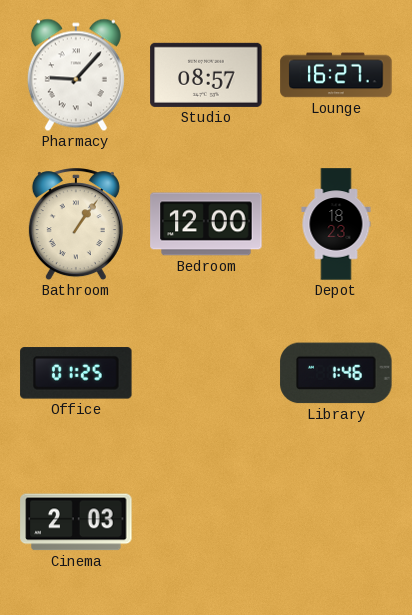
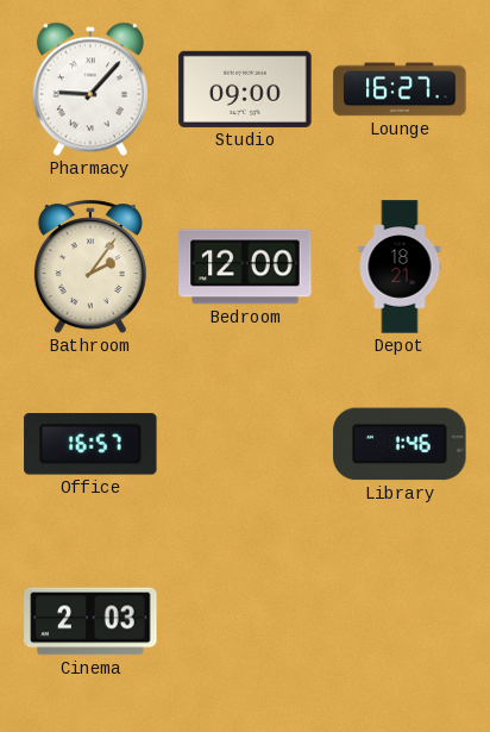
Studio: 08:57 -> 09:00 (245, 89)
Bathroom: 1:06 -> 2:06 (90, 268)
Depot: 18:23 -> 18:21 (400, 267)
Office: 01:25 -> 16:57 (90, 444)
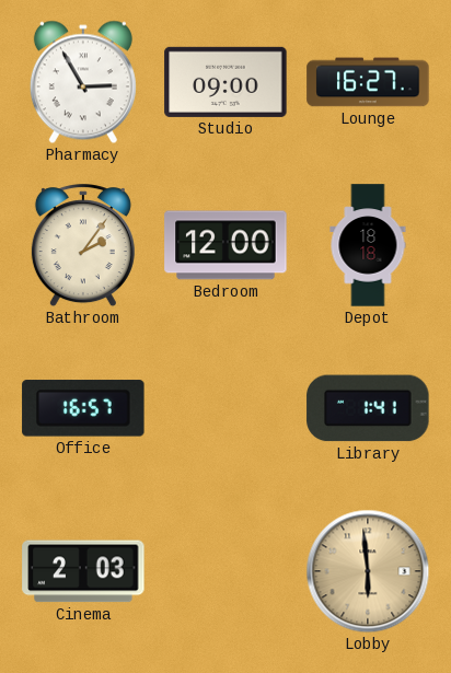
Pharmacy: 9:07 -> 2:55 (83, 82)
Depot: 18:21 -> 18:18 (368, 245)
Library: 1:46 -> 1:41 (368, 408)
Lobby: none -> 5:59 (368, 571)
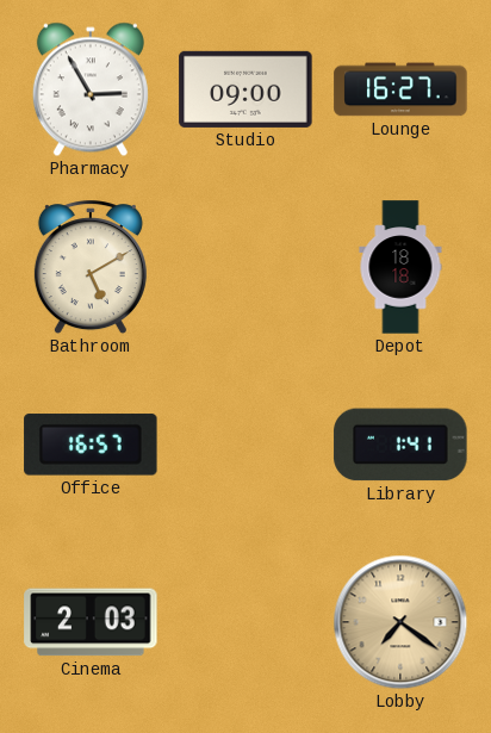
Bathroom: 2:06 -> 5:10 (91, 268)
Bedroom: 12:00 -> none (225, 245)
Lobby: 5:59 -> 7:21 (400, 622)
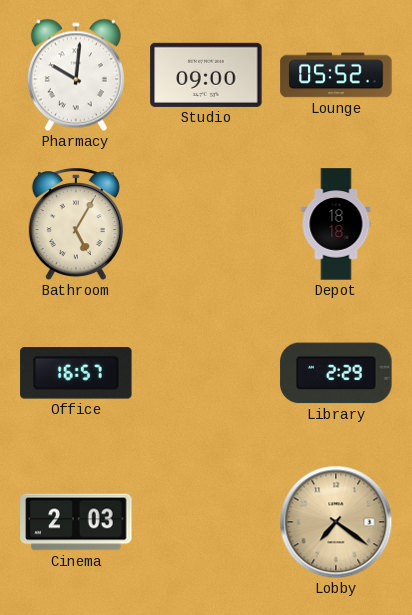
Pharmacy: 2:55 -> 10:01 (76, 75)
Lounge: 16:27 -> 05:52 (336, 75)
Bathroom: 5:10 -> 5:05 (76, 225)
Library: 1:41 -> 2:29 (336, 373)
